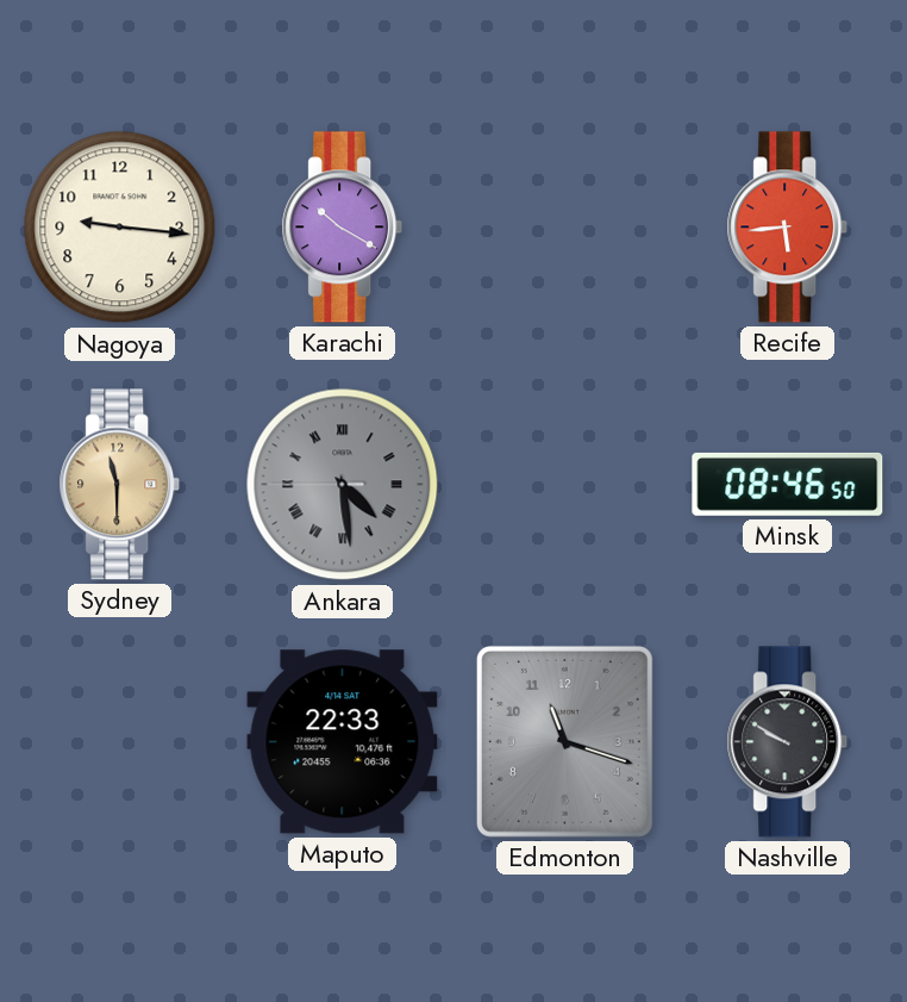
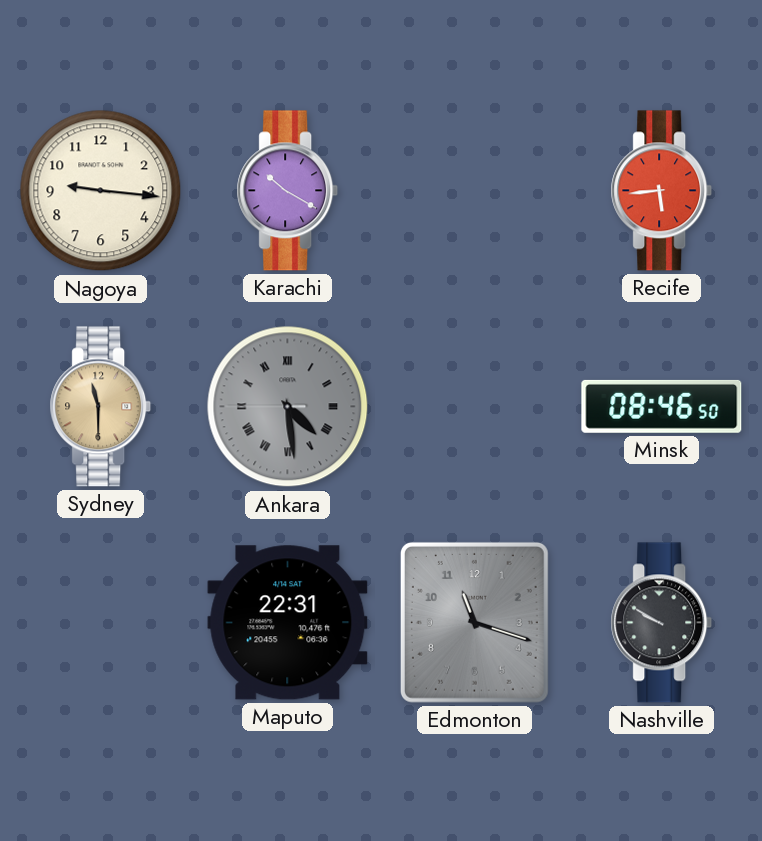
Maputo: 22:33 -> 22:31 (288, 623)
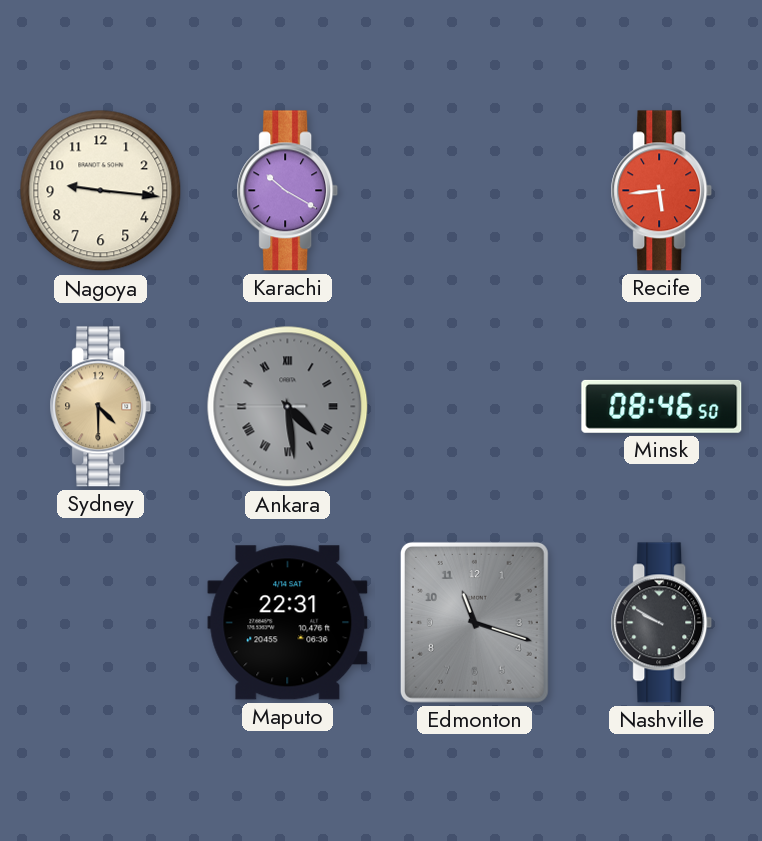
Sydney: 11:30 -> 4:30 (101, 407)
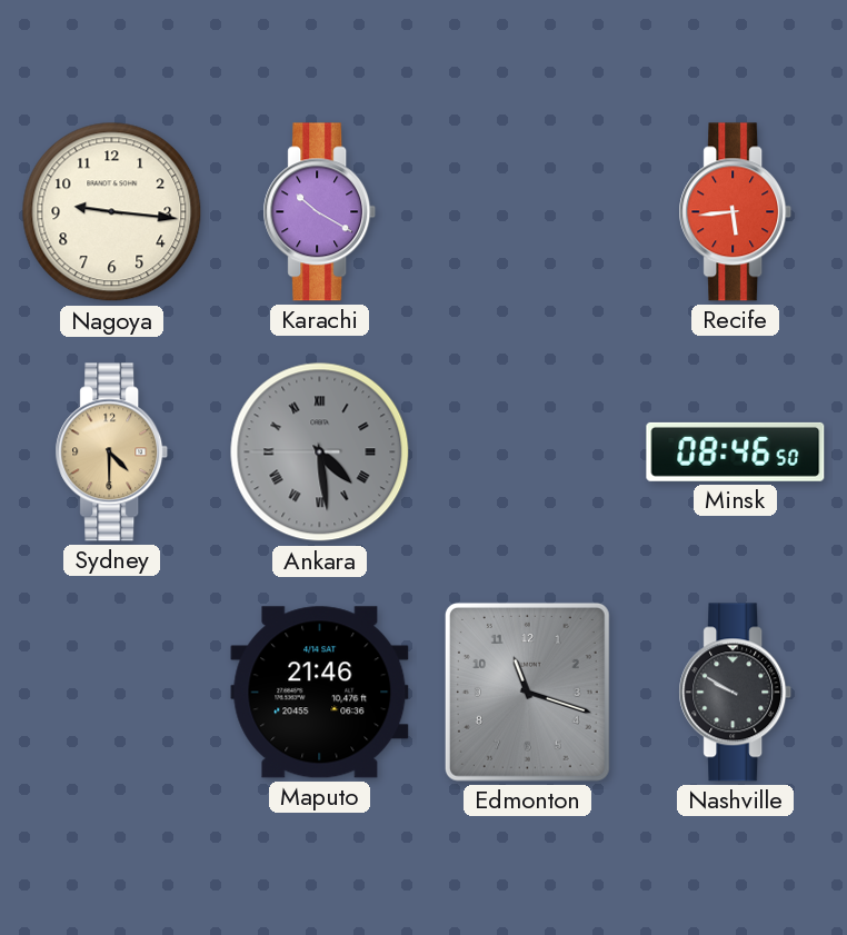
Maputo: 22:31 -> 21:46 (320, 693)
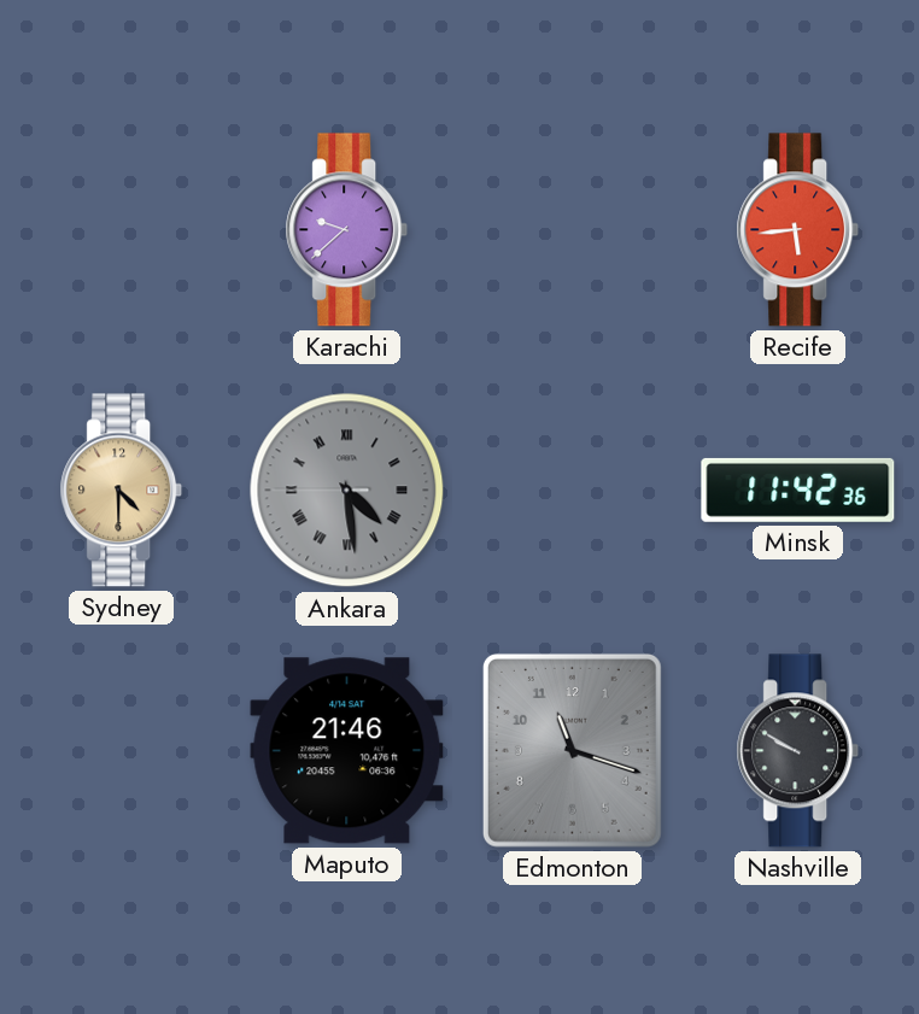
Nagoya: 9:16 -> none (112, 212)
Karachi: 10:20 -> 9:38 (347, 230)
Minsk: 08:46 -> 11:42 (798, 490)
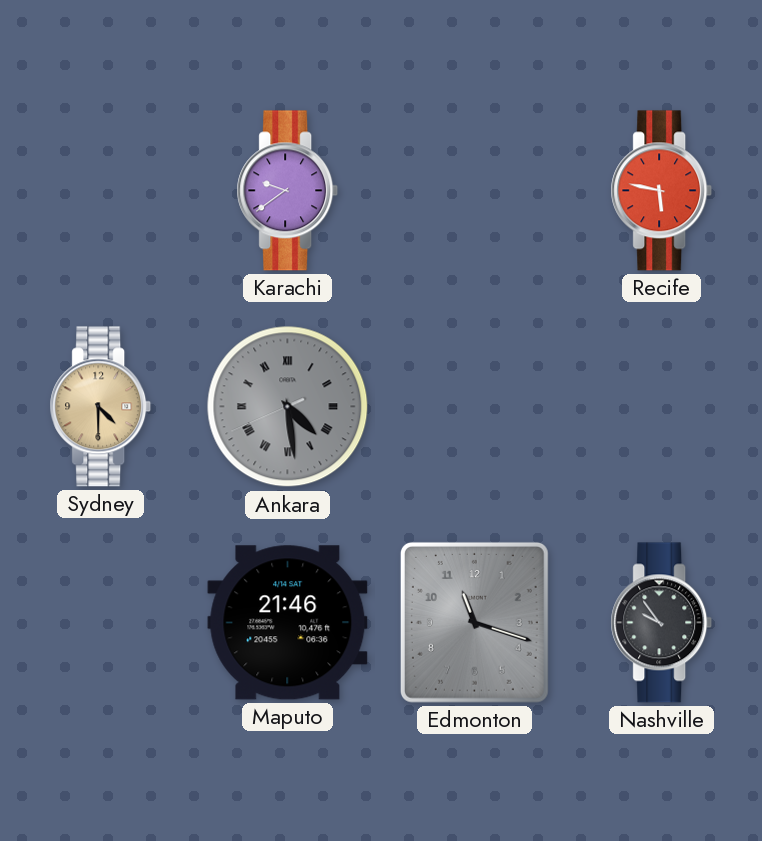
Karachi: 9:38 -> 9:39 (288, 191)
Recife: 5:44 -> 5:47 (662, 191)
Ankara: 4:28:45 -> 4:28:41 (288, 407)
Minsk: 11:42 -> none (798, 490)
Nashville: 9:50 -> 9:54 (662, 623)
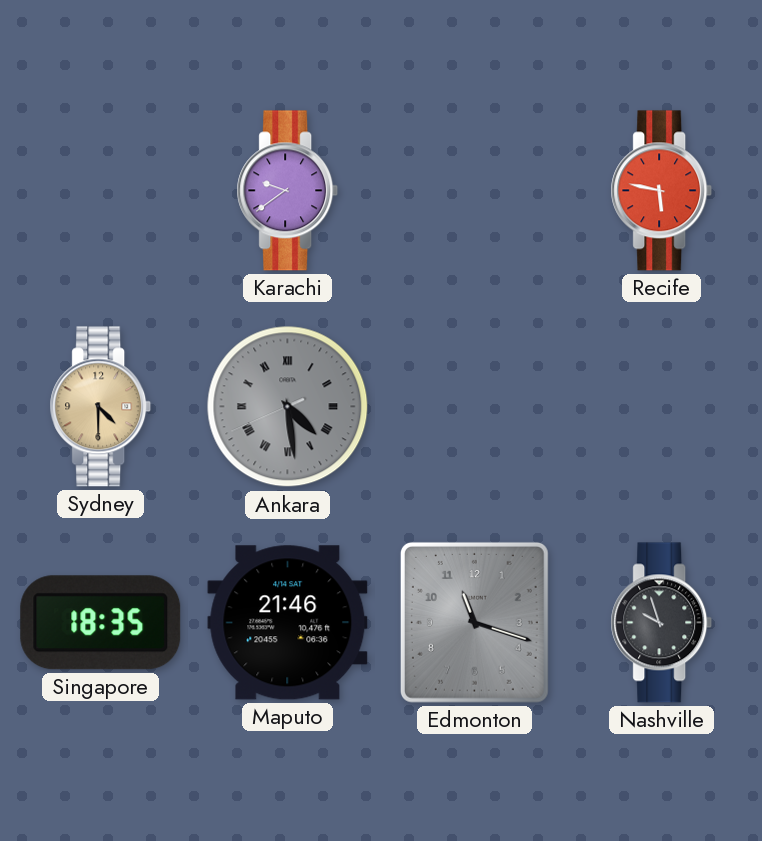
Singapore: none -> 18:35 (101, 623)
Nashville: 9:54 -> 9:57 (662, 623)
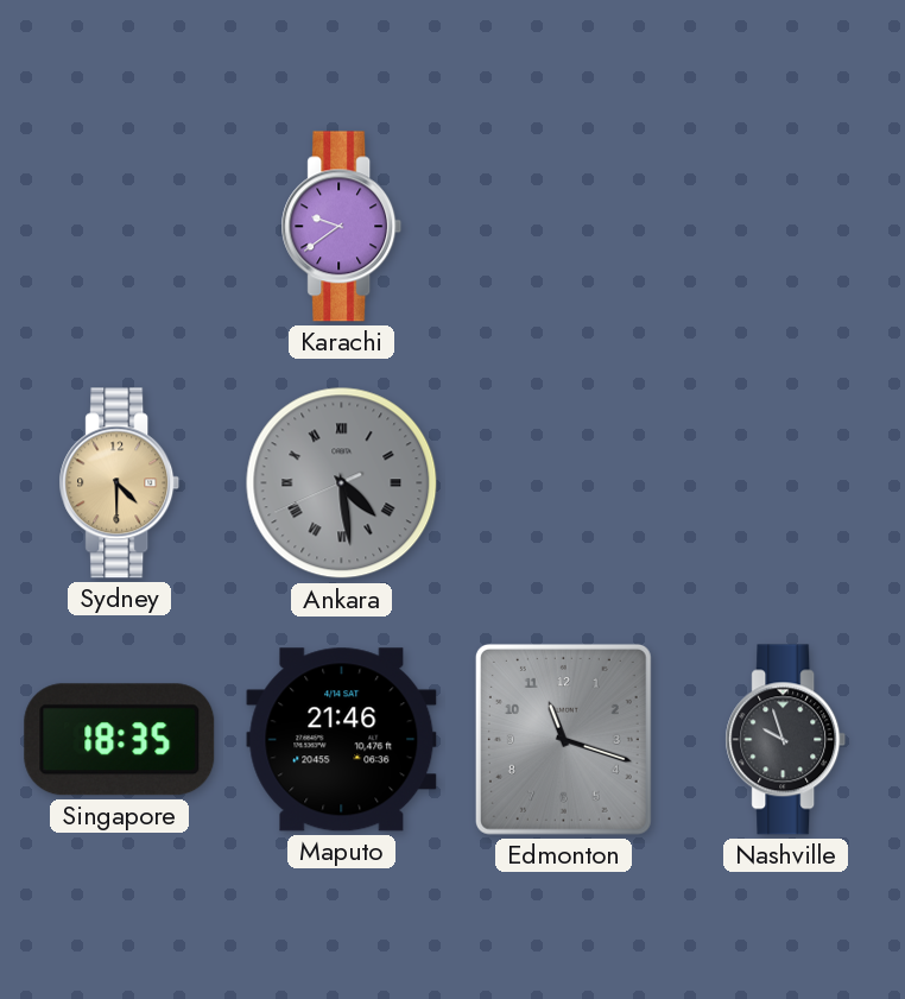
Recife: 5:47 -> none (662, 191)
